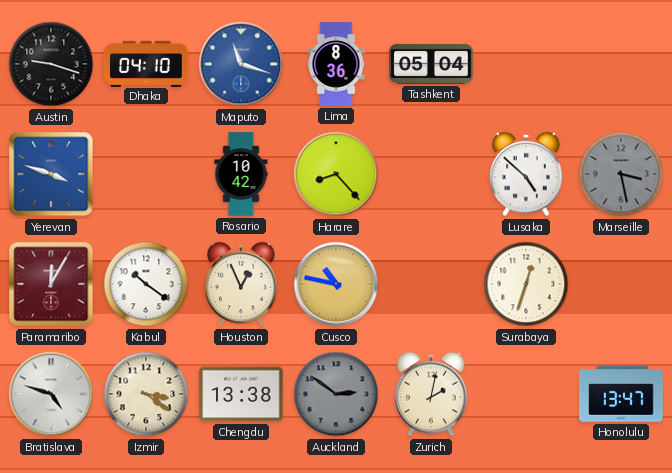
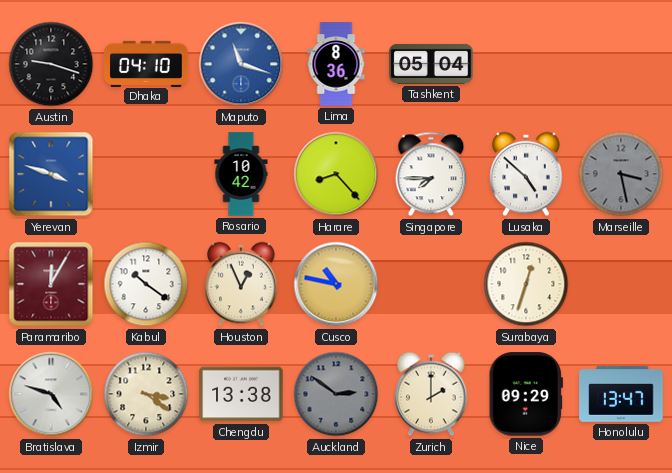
Singapore: none -> 7:45 (431, 174)
Zurich: 2:02 -> 2:00 (431, 394)
Nice: none -> 09:29 (526, 394)
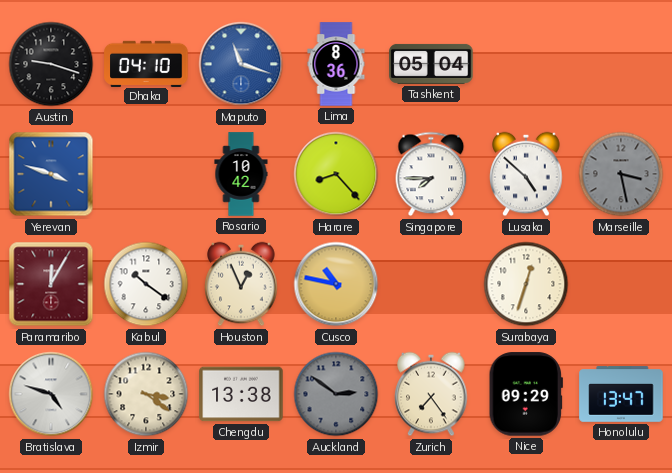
Zurich: 2:00 -> 7:24 (431, 394)
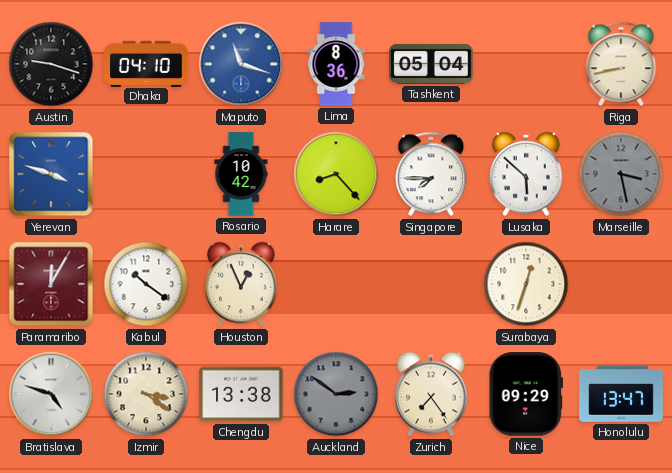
Riga: none -> 8:43 (621, 64)
Lusaka: 4:52 -> 5:52 (526, 174)
Cusco: 10:47 -> none (336, 284)
